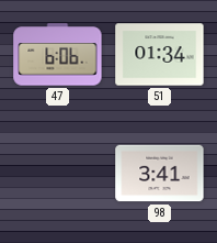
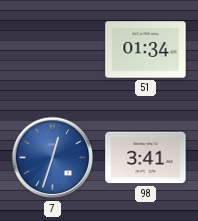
47: 6:06 -> none (58, 55)
7: none -> 12:33 (53, 158)
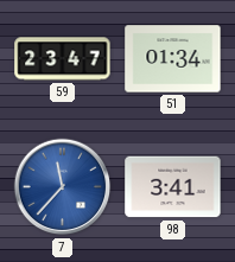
59: none -> 23:47 (63, 59)
7: 12:33 -> 11:37 (63, 187)
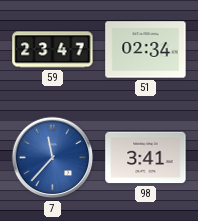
51: 01:34 -> 02:34 (146, 50)
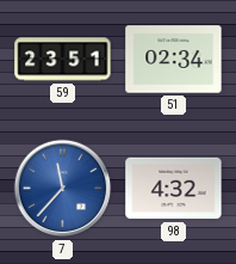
59: 23:47 -> 23:51 (63, 60)
98: 3:41 -> 4:32 (174, 189)
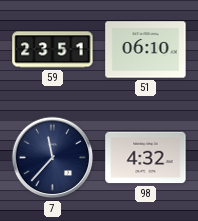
51: 02:34 -> 06:10 (146, 50)
7 dial: blue -> navy (53, 158)
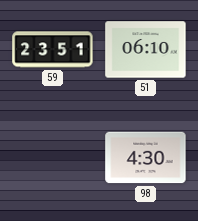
7: 11:37 -> none (53, 158)
98: 4:32 -> 4:30 (146, 158)
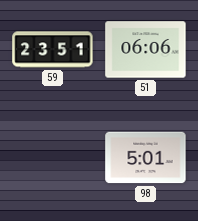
51: 06:10 -> 06:06 (146, 50)
98: 4:30 -> 5:01 (146, 158)
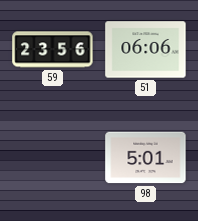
59: 23:51 -> 23:56 (53, 50)
